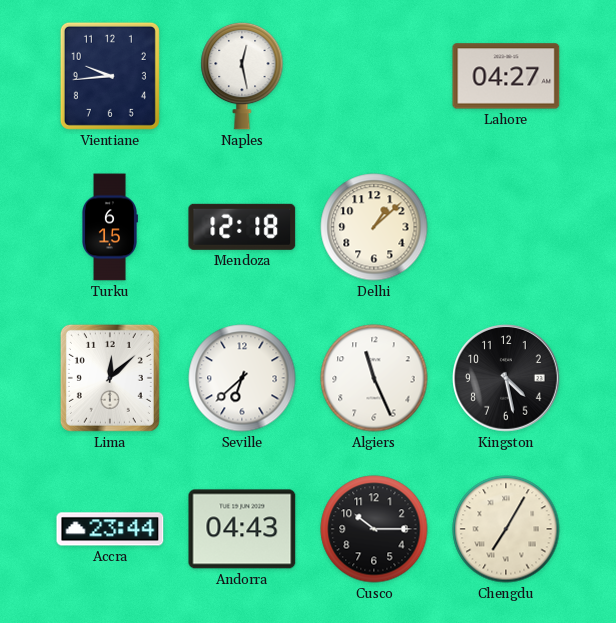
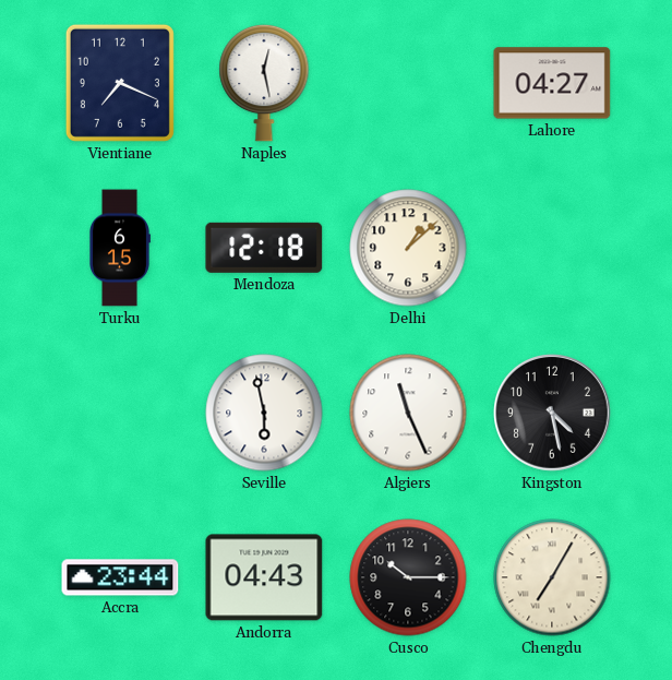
Vientiane: 9:44 -> 7:19 (120, 83)
Lima: 12:08 -> none (110, 378)
Seville: 6:38 -> 5:58 (264, 413)
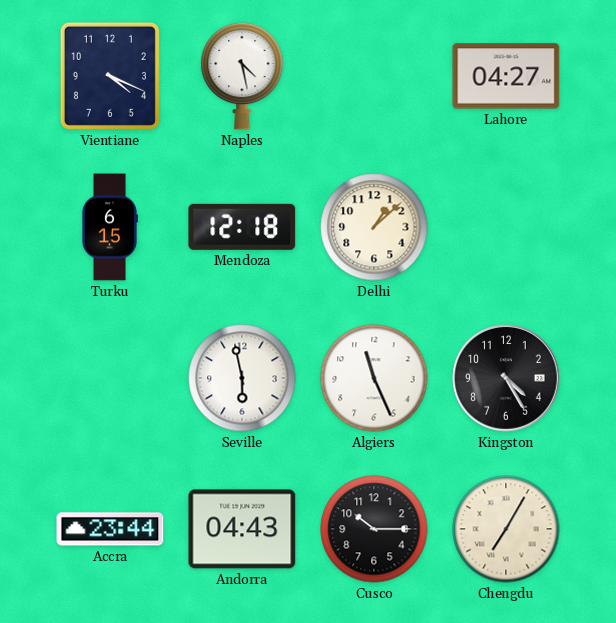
Vientiane: 7:19 -> 4:19 (110, 76)
Naples: 12:28 -> 4:28 (242, 76)
Kingston: 4:28 -> 4:25 (507, 379)
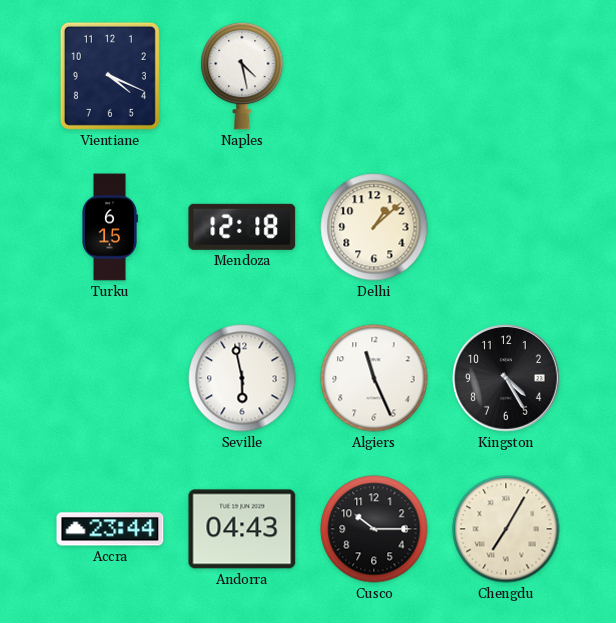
Lahore: 04:27 -> none (506, 76)
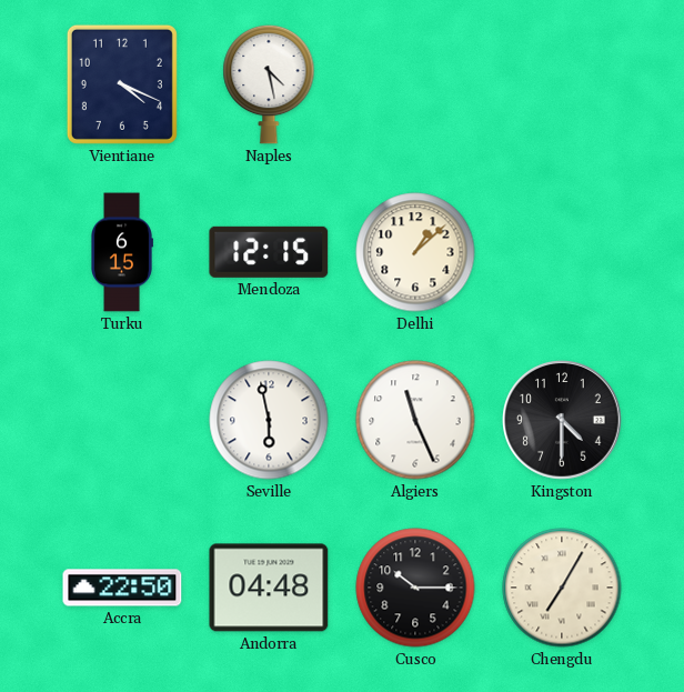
Mendoza: 12:18 -> 12:15 (269, 252)
Kingston: 4:25 -> 4:30 (563, 421)
Accra: 23:44 -> 22:50 (122, 588)
Andorra: 04:43 -> 04:48 (269, 588)
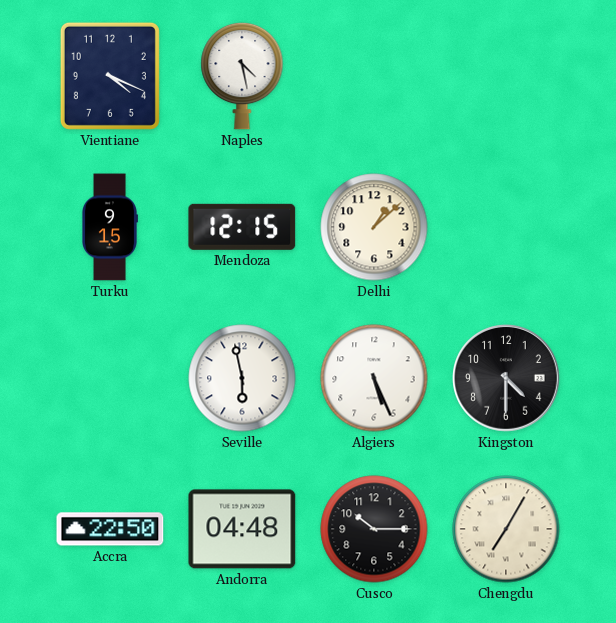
Turku: 6:15 -> 9:15 (110, 227)
Algiers: 11:26 -> 5:26 (374, 378)
